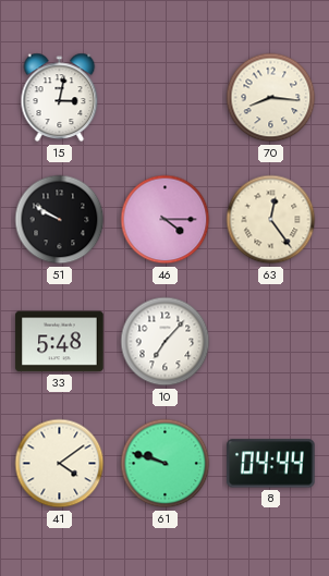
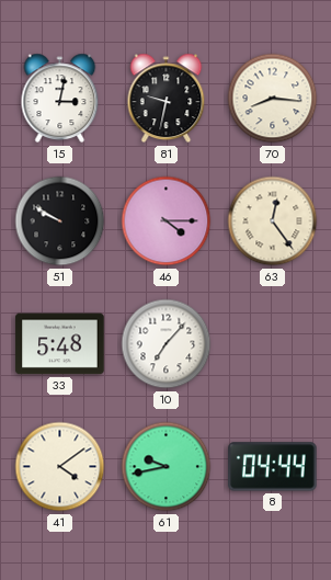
81: none -> 9:32 (167, 99)
61: 9:48 -> 9:43 (167, 467)
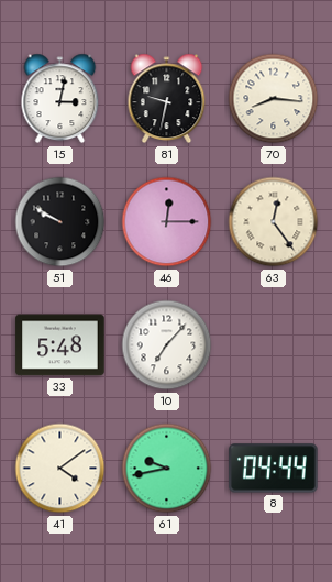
46: 4:15 -> 12:15 (167, 222)
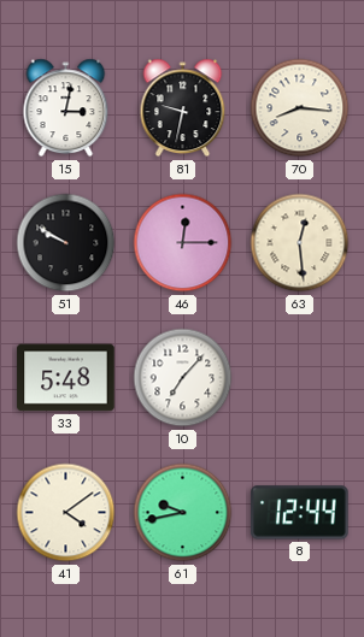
63: 12:24 -> 12:29 (300, 243)
8: 04:44 -> 12:44 (300, 513)
